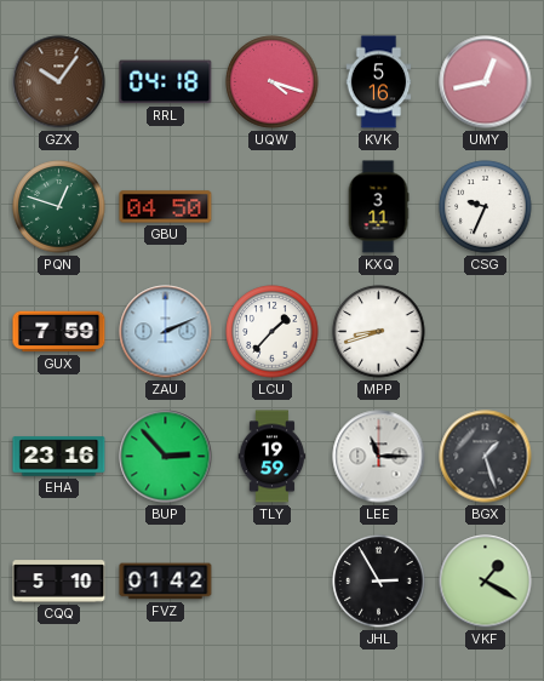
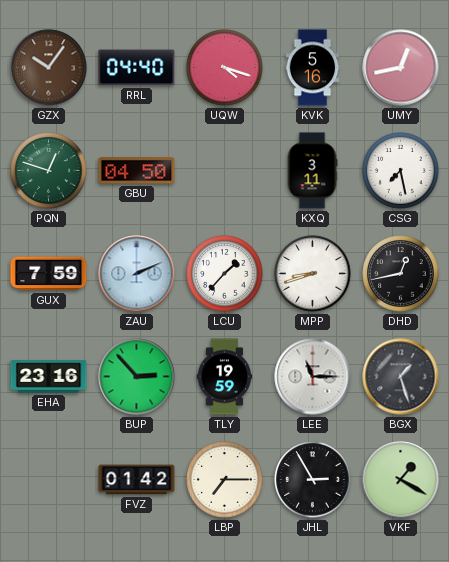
RRL: 04:18 -> 04:40 (137, 68)
CSG: 9:34 -> 7:28 (401, 171)
DHD: none -> 12:43 (401, 274)
CQQ: 5:10 -> none (59, 582)
LBP: none -> 7:15 (225, 480)
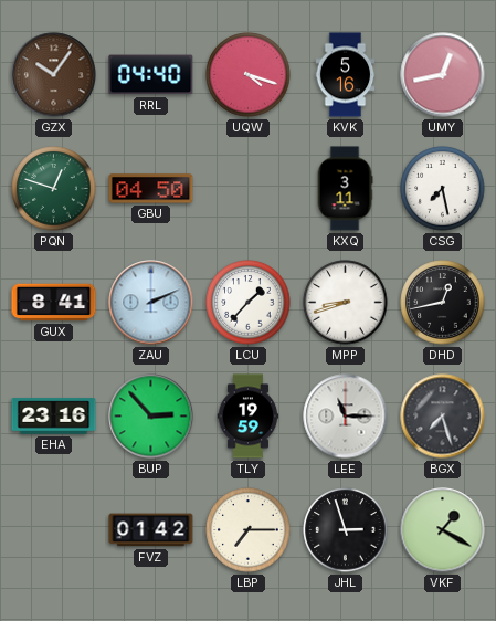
GUX: 7:59 -> 8:41 (54, 303)
BGX: 1:27 -> 7:27 (443, 417)
JHL: 2:55 -> 2:57 (346, 530)
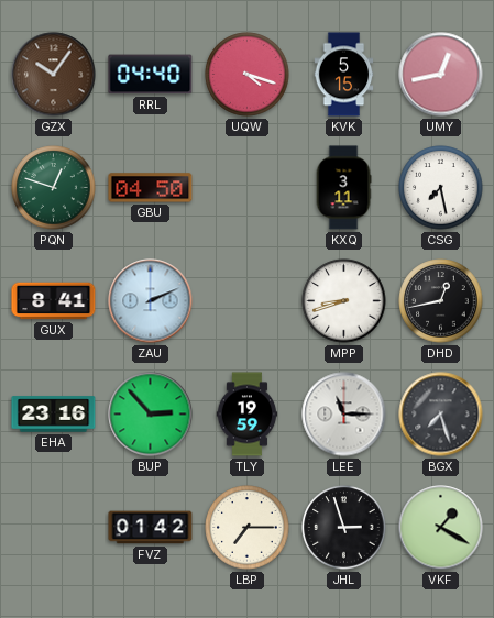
KVK: 5:16 -> 5:15 (344, 75)
LCU: 1:37 -> none (249, 303)
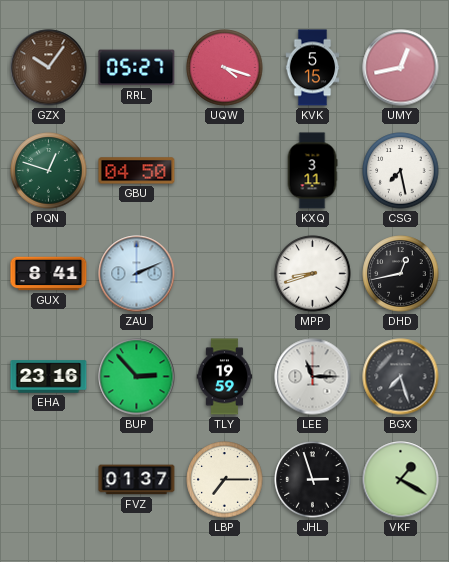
RRL: 04:40 -> 05:27 (137, 68)
FVZ: 01:42 -> 01:37 (137, 480)
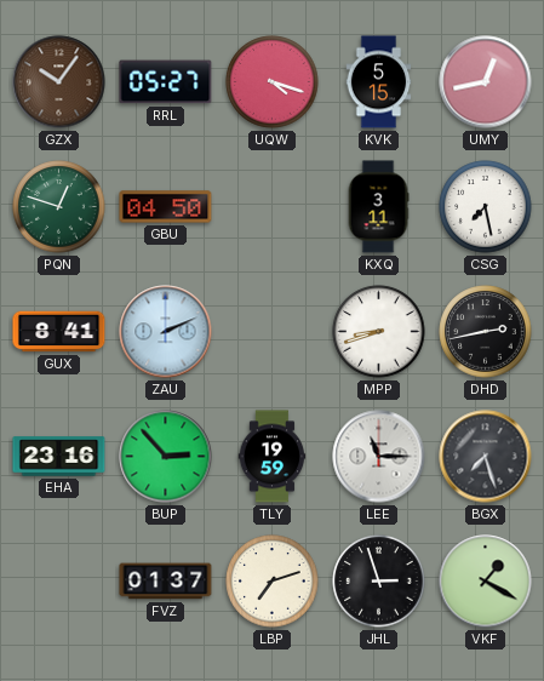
DHD: 12:43 -> 2:43 (486, 332)
LBP: 7:15 -> 7:12 (273, 582)
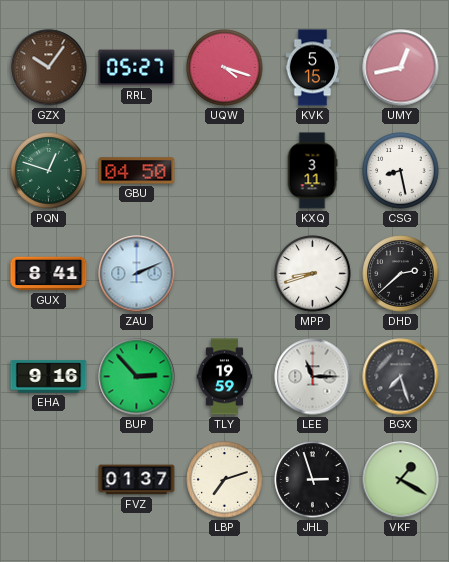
CSG: 7:28 -> 8:28 (401, 171)
DHD: 2:43 -> 2:38 (401, 274)
EHA: 23:16 -> 9:16 (49, 377)
